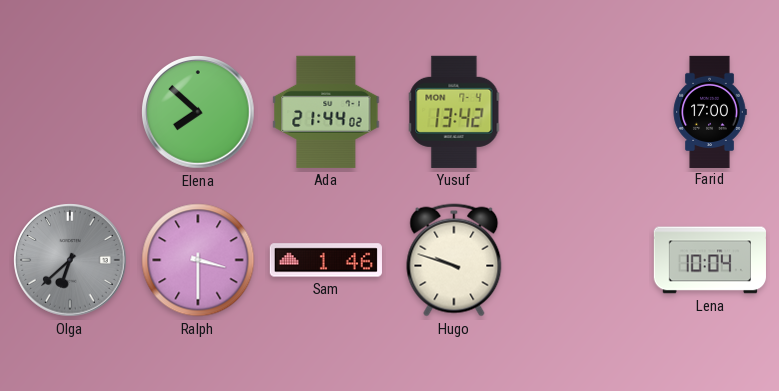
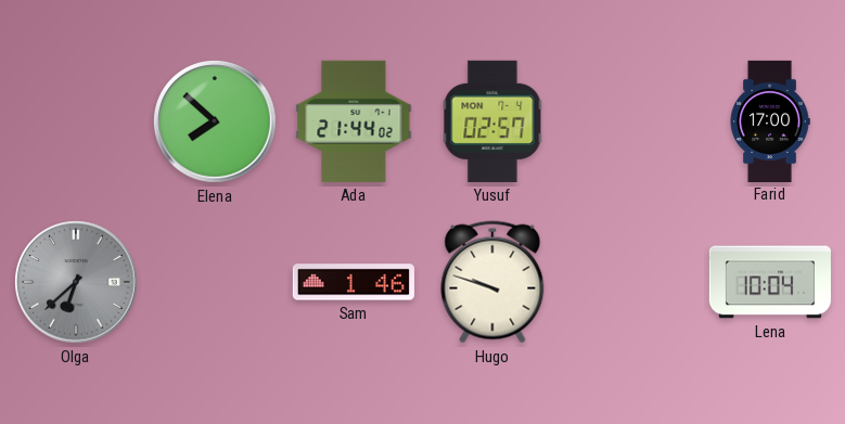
Yusuf: 13:42 -> 02:57 (492, 121)
Ralph: 3:30 -> none (198, 260)
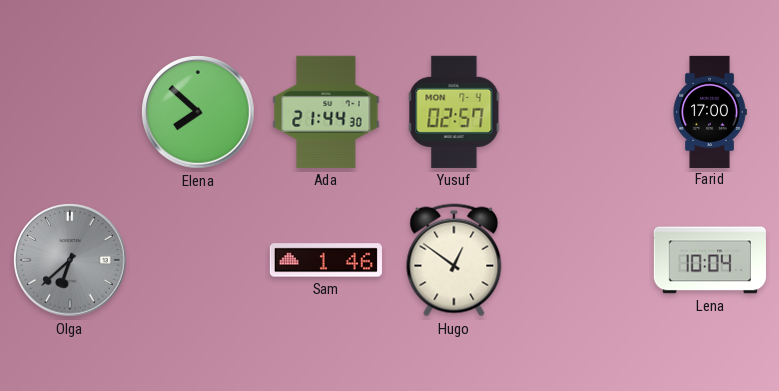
Ada: 21:44:02 -> 21:44:30 (326, 112)
Hugo: 9:48 -> 12:51 (454, 260)
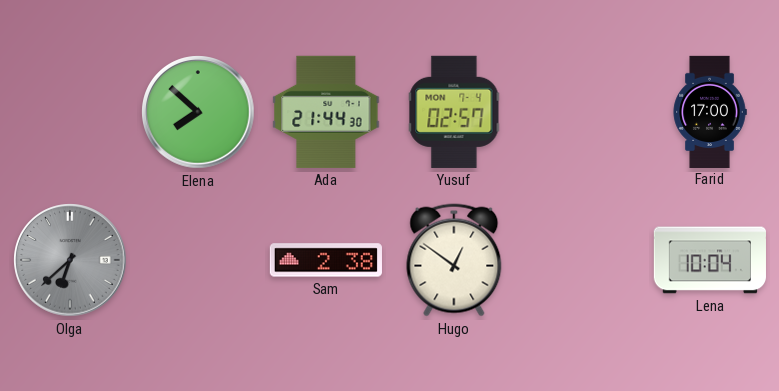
Sam: 1:46 -> 2:38 (326, 260)
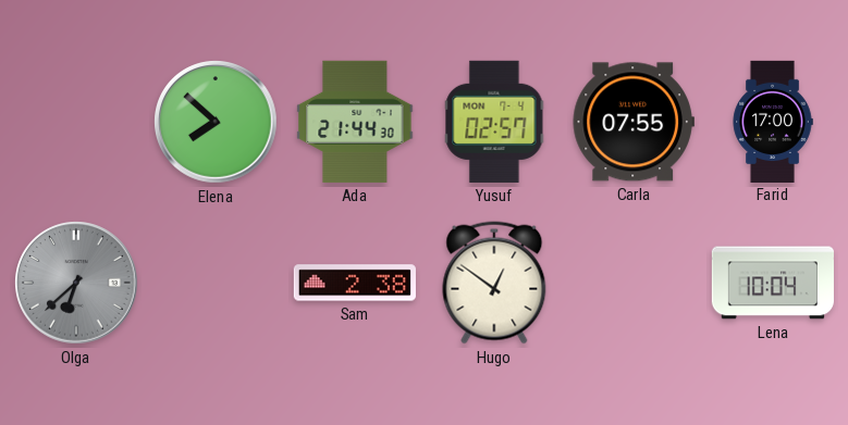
Carla: none -> 07:55 (634, 122)
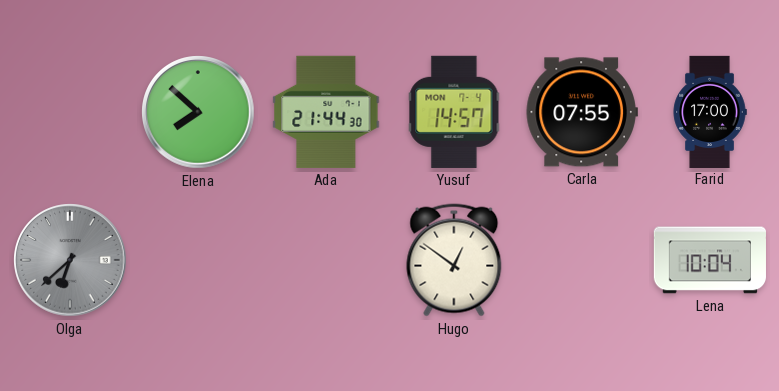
Yusuf: 02:57 -> 14:57 (454, 112)
Sam: 2:38 -> none (355, 283)
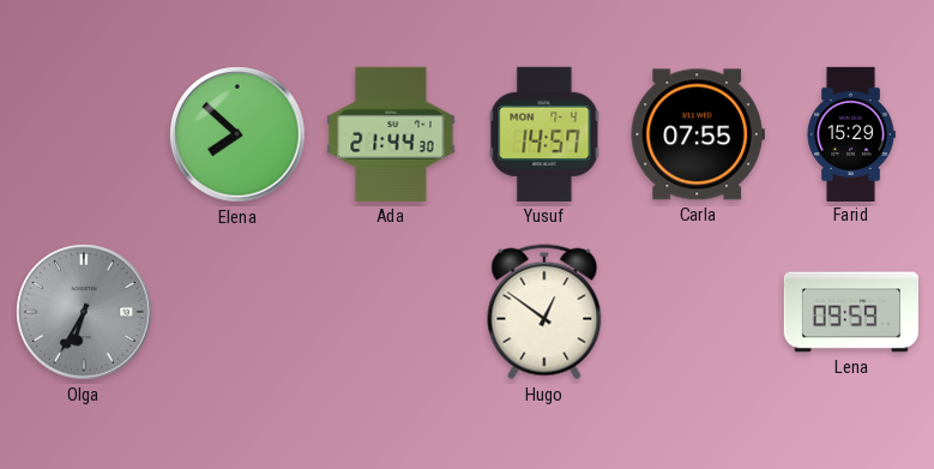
Farid: 17:00 -> 15:29 (851, 133)
Olga: 6:38 -> 6:35 (84, 312)
Lena: 10:04 -> 09:59 (851, 312)
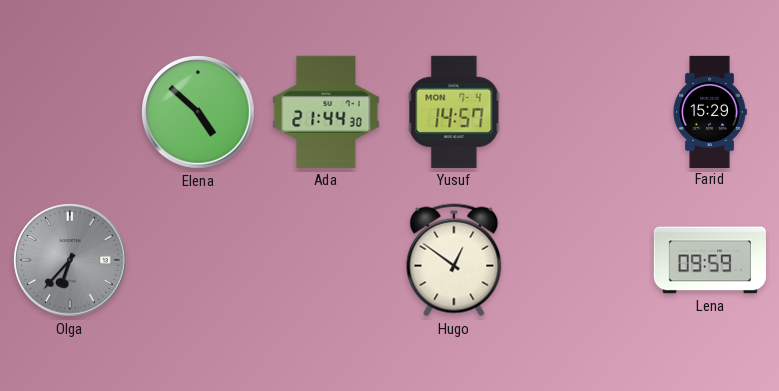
Elena: 7:52 -> 4:52 (198, 112)
Carla: 07:55 -> none (698, 134)
Olga: 6:35 -> 6:37 (70, 260)
